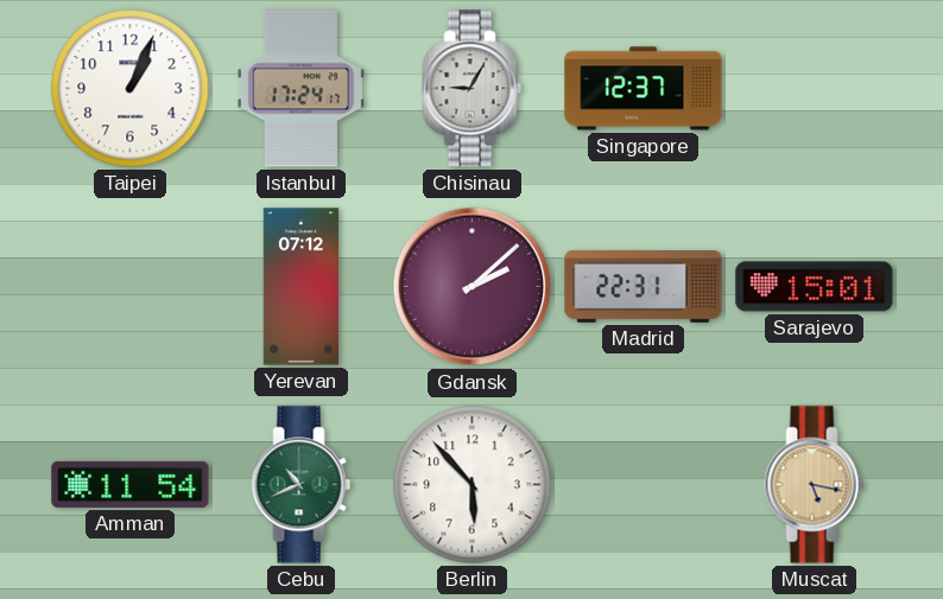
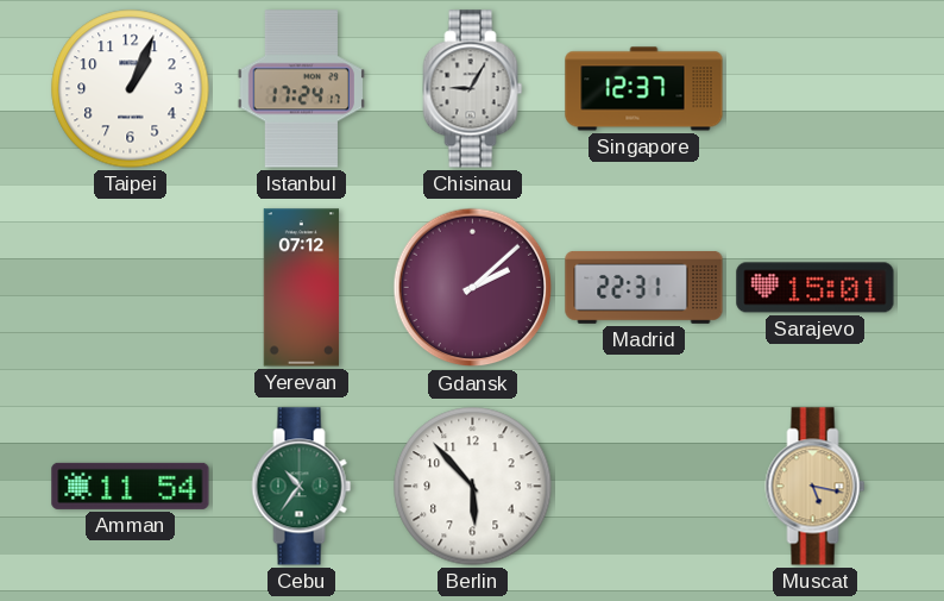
Cebu: 10:41 -> 10:36 (302, 487)
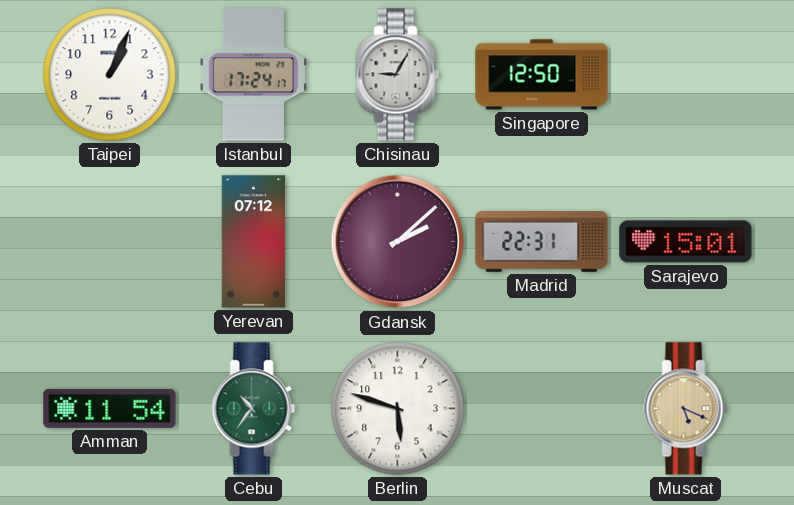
Singapore: 12:37 -> 12:50 (542, 75)
Berlin: 5:53 -> 5:48 (398, 409)
Muscat: 5:17 -> 5:19 (686, 409)
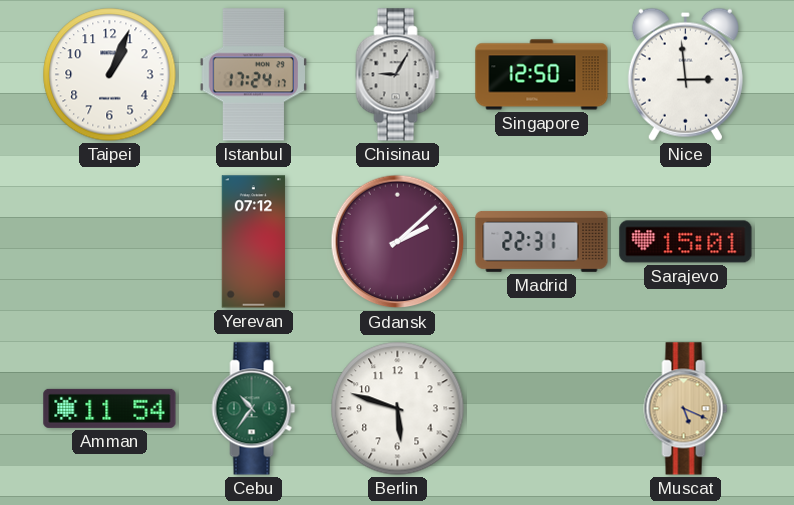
Nice: none -> 2:59 (685, 74)
